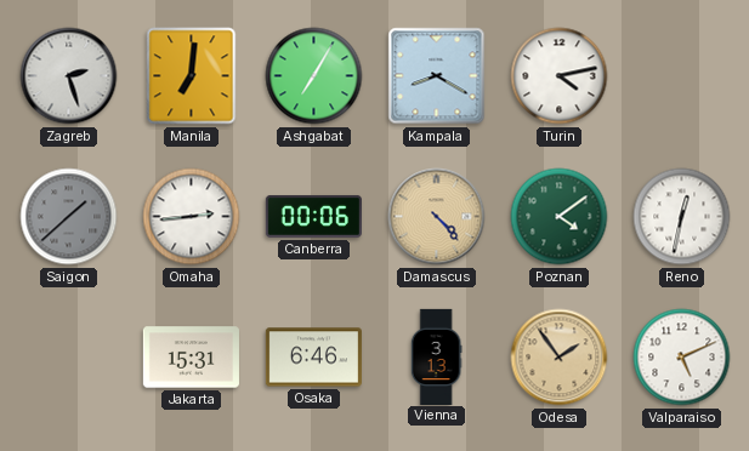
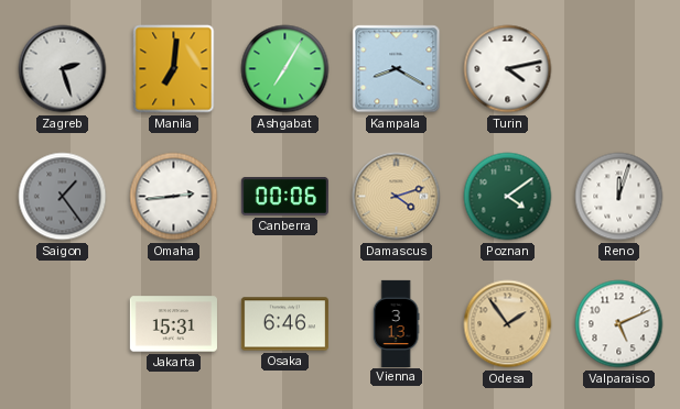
Saigon: 1:38 -> 1:24 (63, 197)
Damascus: 4:23 -> 4:12 (397, 197)
Reno: 12:32 -> 12:03 (619, 197)
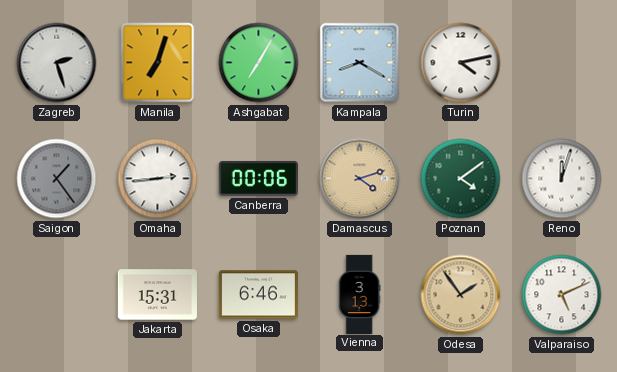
Manila: 7:01 -> 7:03 (158, 63)
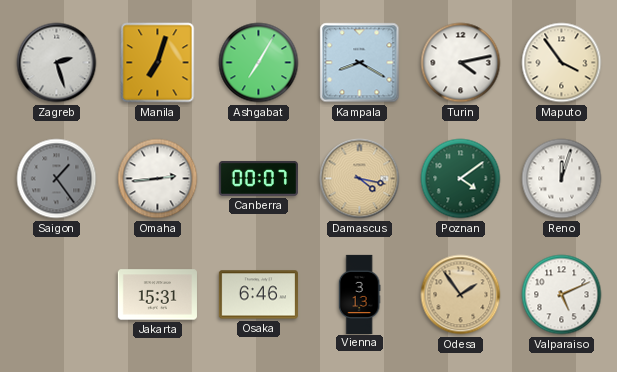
Maputo: none -> 3:54 (562, 63)
Canberra: 00:06 -> 00:07 (258, 178)
Damascus: 4:12 -> 4:17 (360, 179)
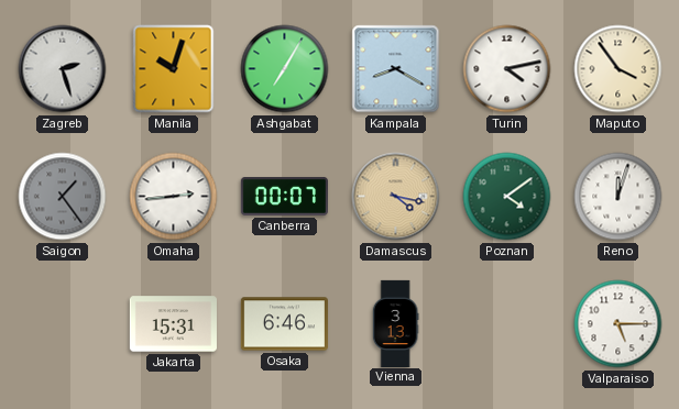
Manila: 7:03 -> 10:03 (174, 69)
Odesa: 1:54 -> none (461, 295)
Valparaiso: 5:11 -> 5:15 (618, 324)
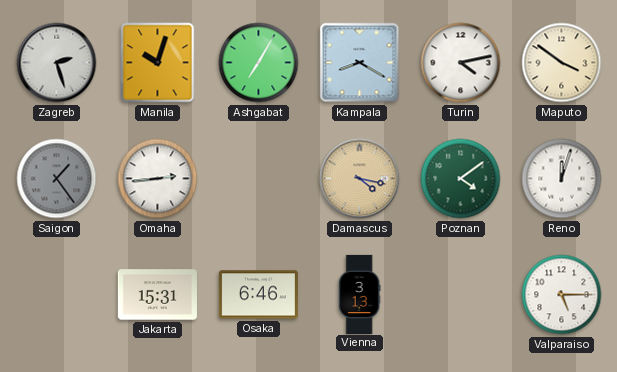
Maputo: 3:54 -> 3:51 (562, 63)
Canberra: 00:07 -> none (284, 196)
